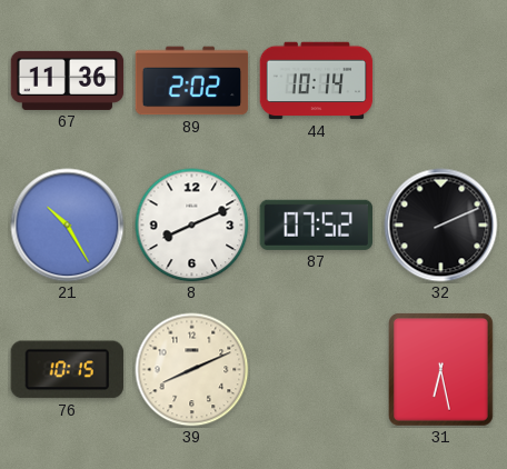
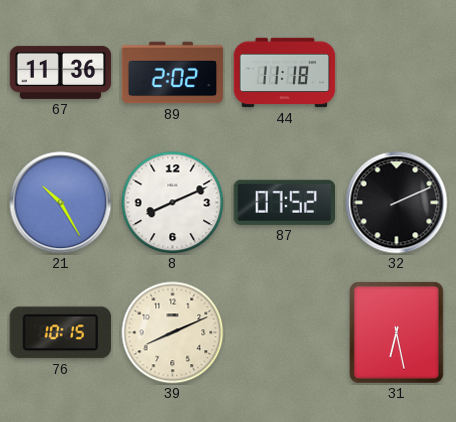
44: 10:14 -> 11:18 (285, 73)
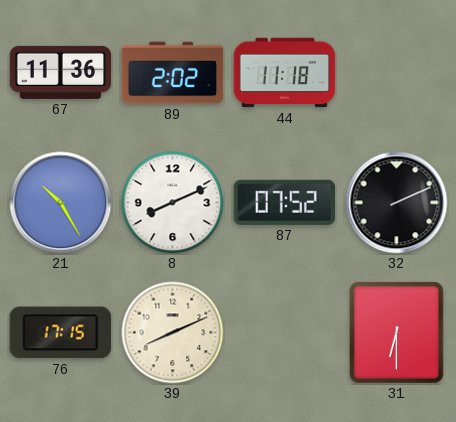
76: 10:15 -> 17:15 (60, 333)
31: 6:28 -> 6:30 (397, 333)
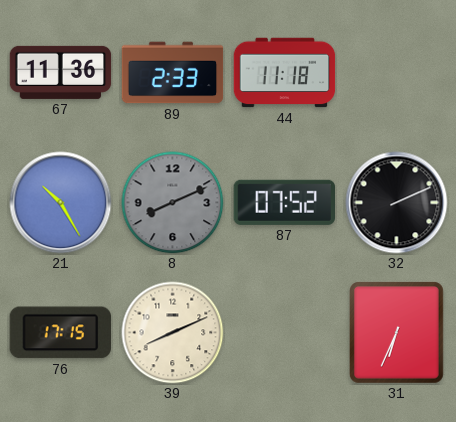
89: 2:02 -> 2:33 (173, 73)
8 dial: white -> grey (173, 203)
31: 6:30 -> 6:34 (397, 333)
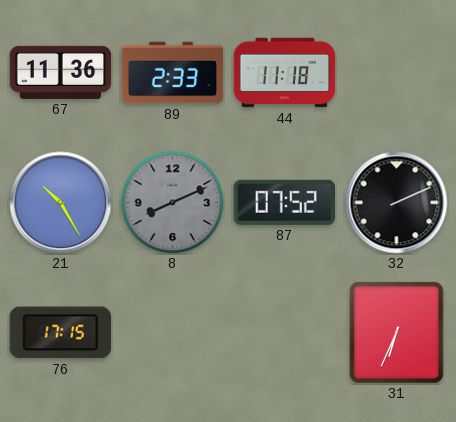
39: 8:11 -> none (173, 333)
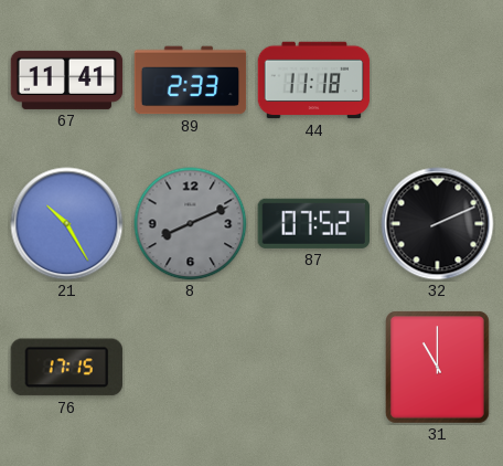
67: 11:36 -> 11:41 (67, 80)
31: 6:34 -> 11:00 (438, 368)
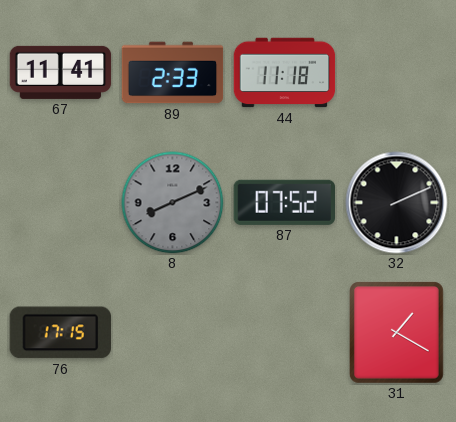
21: 10:25 -> none (67, 224)
31: 11:00 -> 1:20 (397, 333)
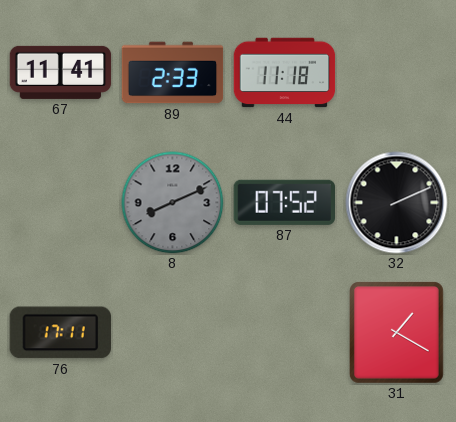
76: 17:15 -> 17:11 (60, 333)
